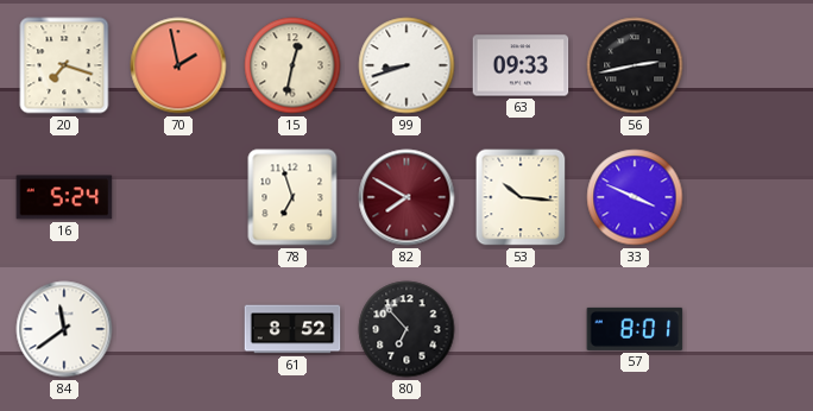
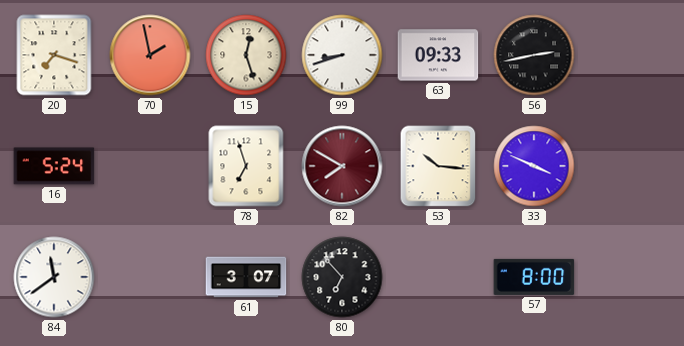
15: 12:32 -> 12:27 (246, 55)
61: 8:52 -> 3:07 (246, 277)
57: 8:01 -> 8:00 (534, 277)
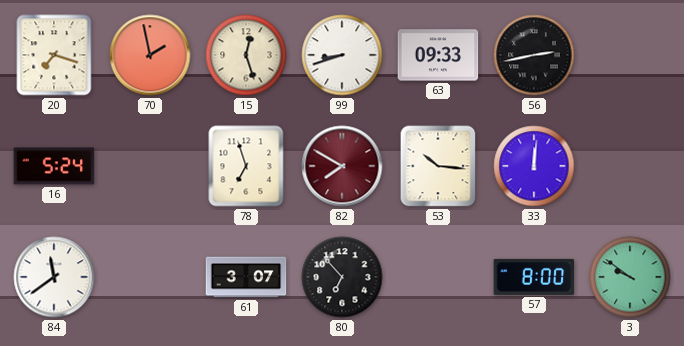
33: 3:49 -> 12:01 (534, 166)
3: none -> 9:51 (630, 277)
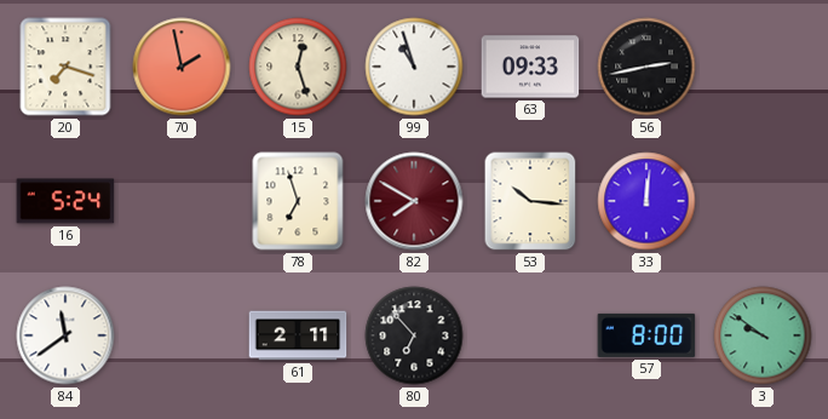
99: 8:42 -> 10:57 (414, 67)
61: 3:07 -> 2:11 (298, 335)
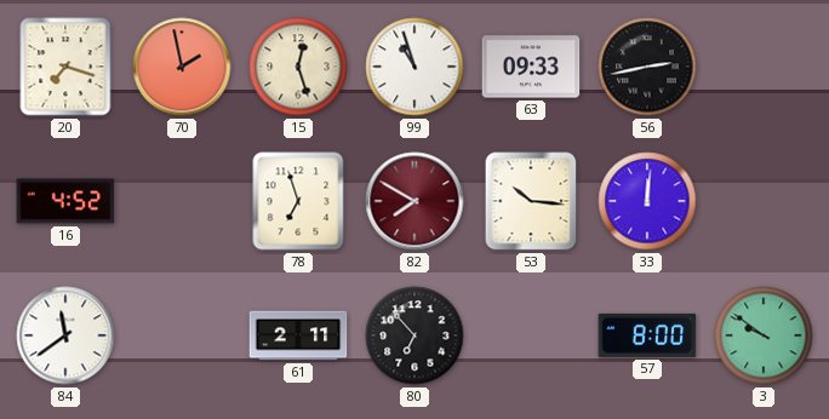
16: 5:24 -> 4:52 (65, 201)
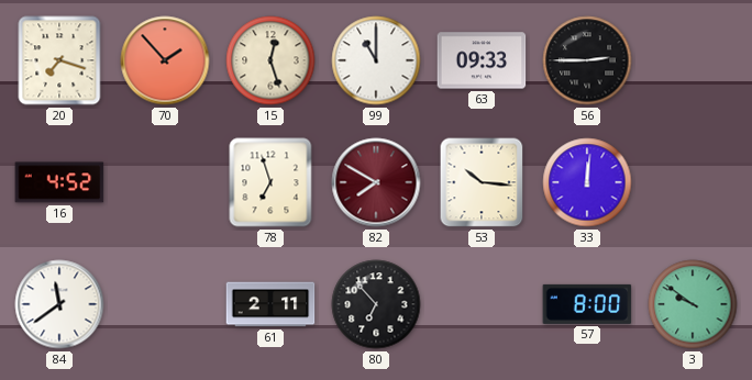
70: 1:58 -> 1:53 (165, 60)
99: 10:57 -> 11:00 (376, 60)
56: 2:43 -> 2:45 (587, 60)
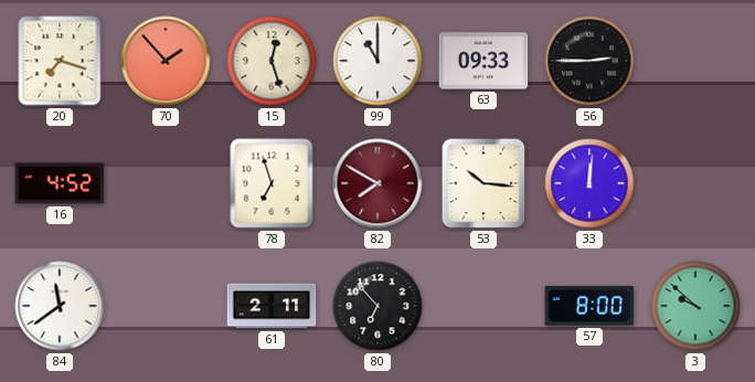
3: 9:51 -> 9:52 (695, 306)
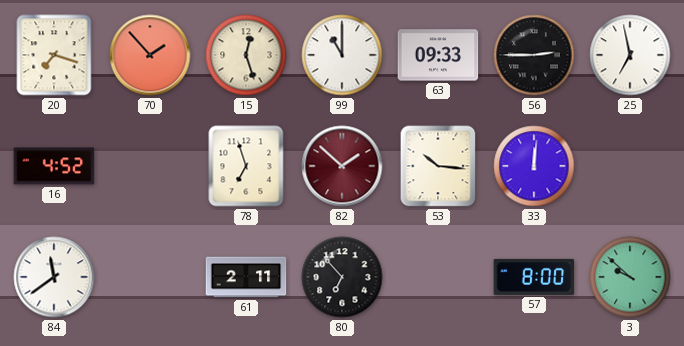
25: none -> 6:58 (630, 55)
82: 7:50 -> 1:52 (342, 166)
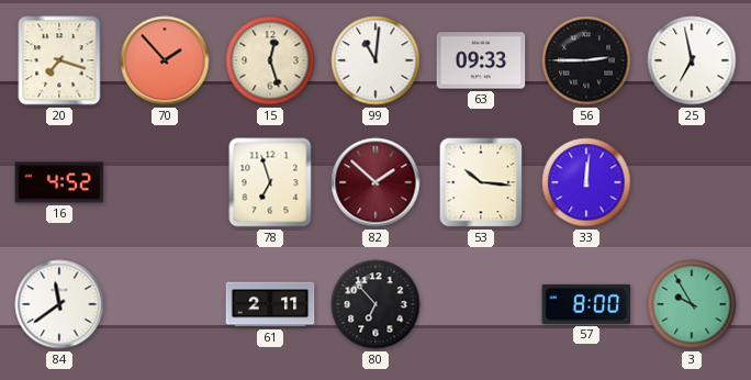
99: 11:00 -> 11:01 (375, 60)
3: 9:52 -> 9:55 (692, 304)
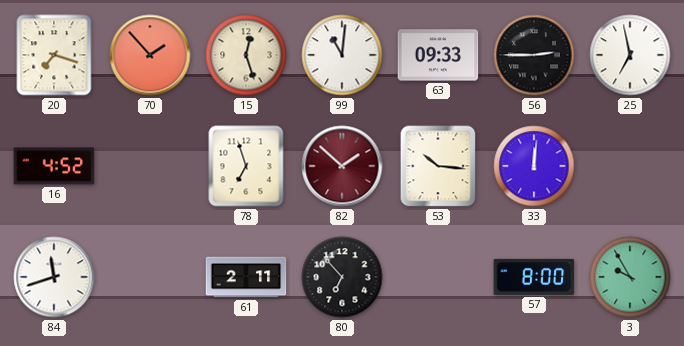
84: 11:39 -> 11:42 (54, 277)
